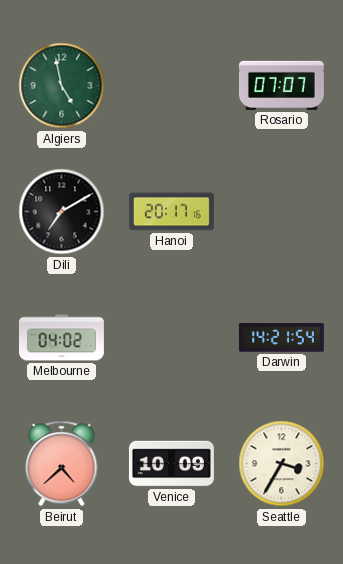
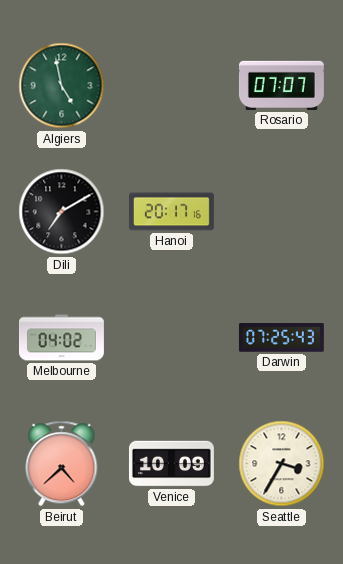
Darwin: 14:21 -> 07:25 (281, 338)
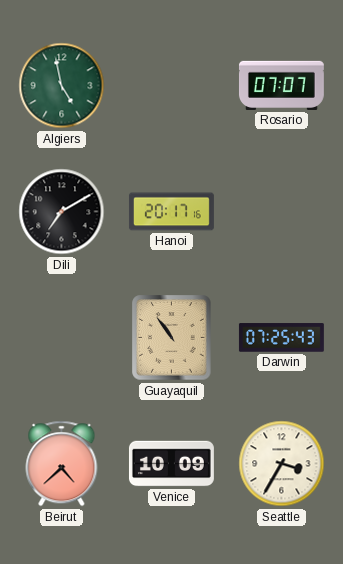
Melbourne: 04:02 -> none (62, 338)
Guayaquil: none -> 10:54 (172, 338)
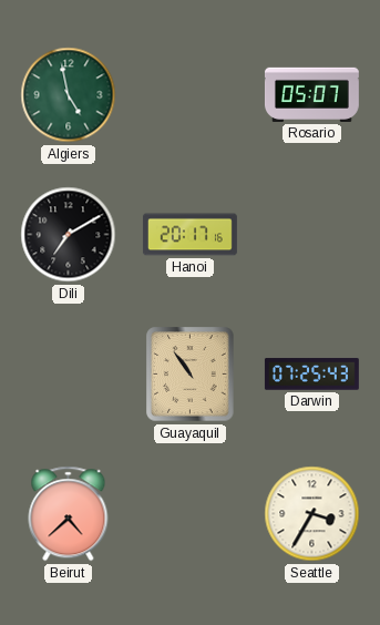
Rosario: 07:07 -> 05:07 (311, 94)
Venice: 10:09 -> none (171, 464)
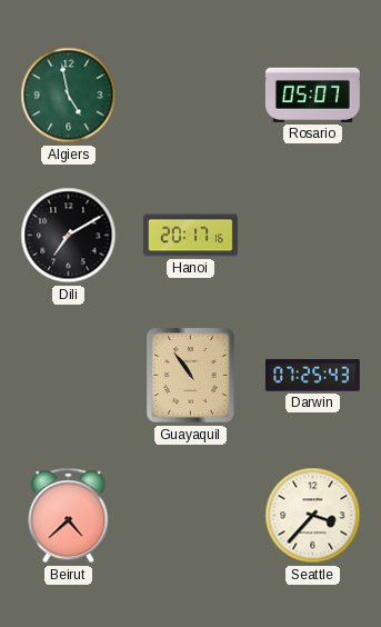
Seattle: 3:35 -> 3:37 (313, 516)
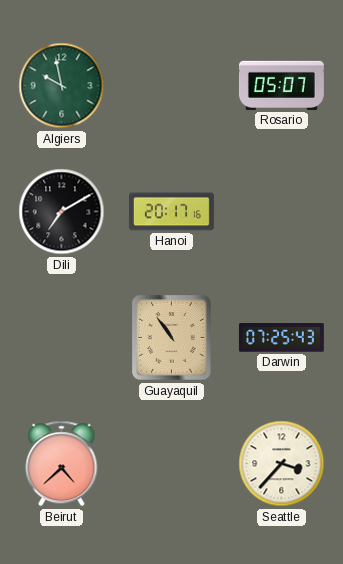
Algiers: 4:58 -> 9:58 (62, 86)
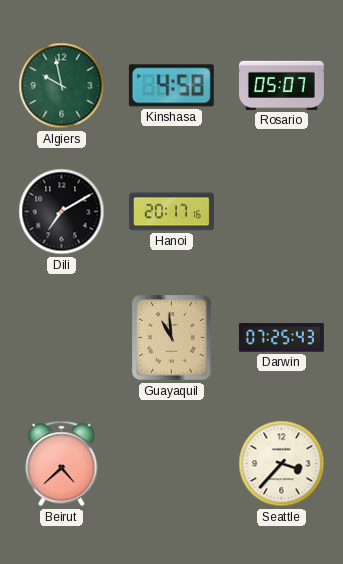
Kinshasa: none -> 4:58 (171, 86)
Guayaquil: 10:54 -> 10:59 (172, 338)
